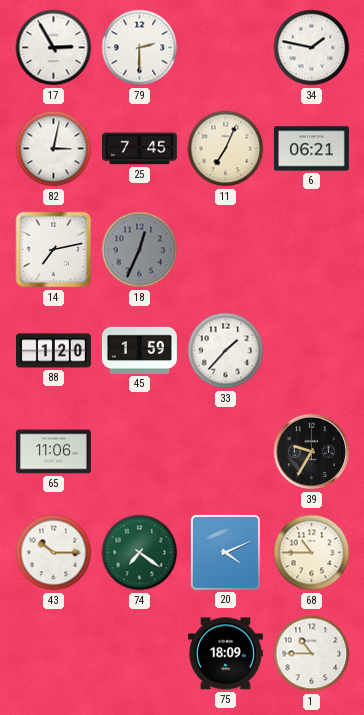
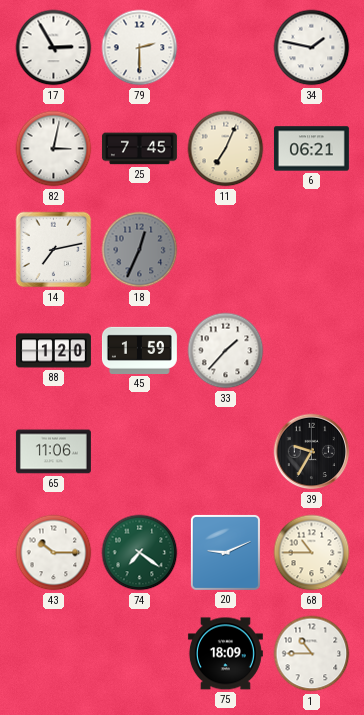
20: 4:11 -> 9:11 (225, 552)
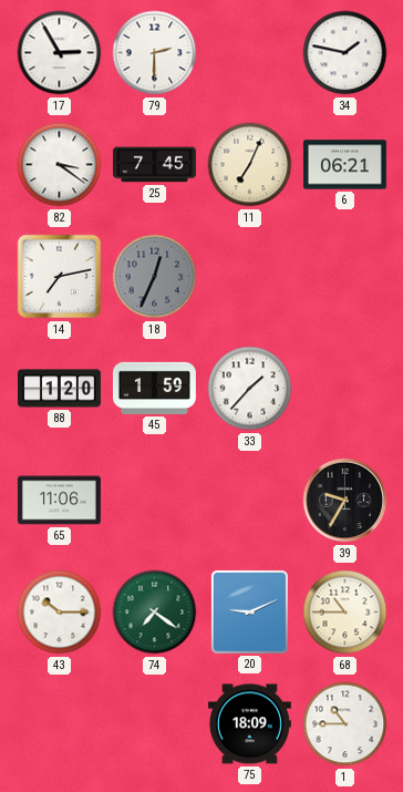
82: 3:02 -> 3:21 (60, 165)
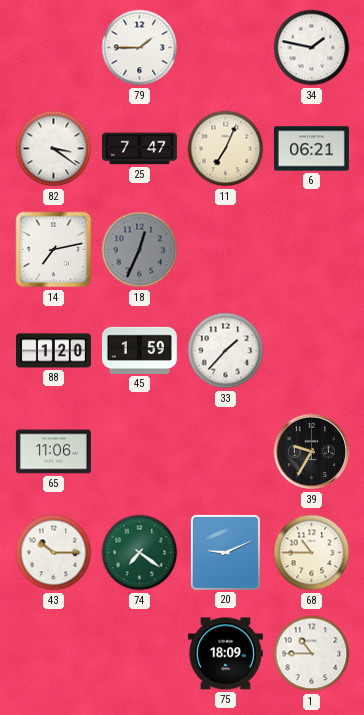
17: 2:55 -> none (60, 53)
79: 2:30 -> 1:45 (140, 48)
25: 7:45 -> 7:47 (139, 149)
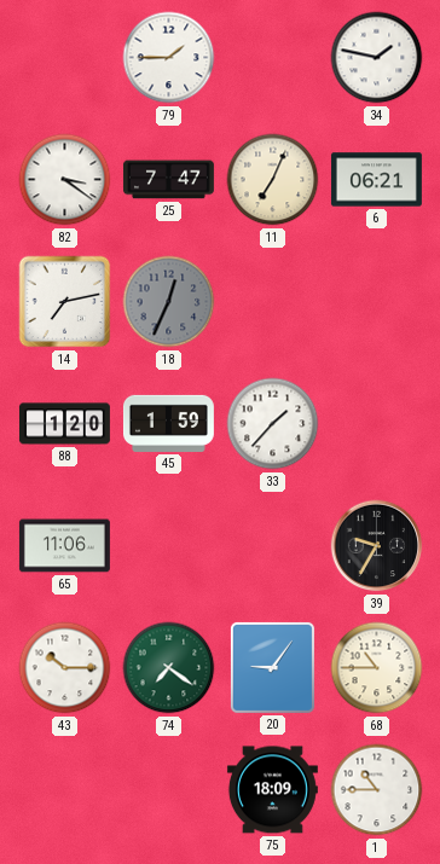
20: 9:11 -> 9:06 (272, 667)
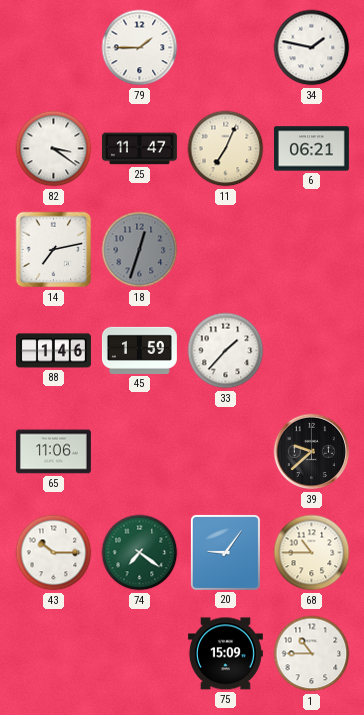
25: 7:47 -> 11:47 (139, 149)
18: 12:34 -> 12:33 (140, 250)
88: 1:20 -> 1:46 (53, 351)
39: 9:35 -> 9:38 (312, 452)
75: 18:09 -> 15:09 (225, 654)
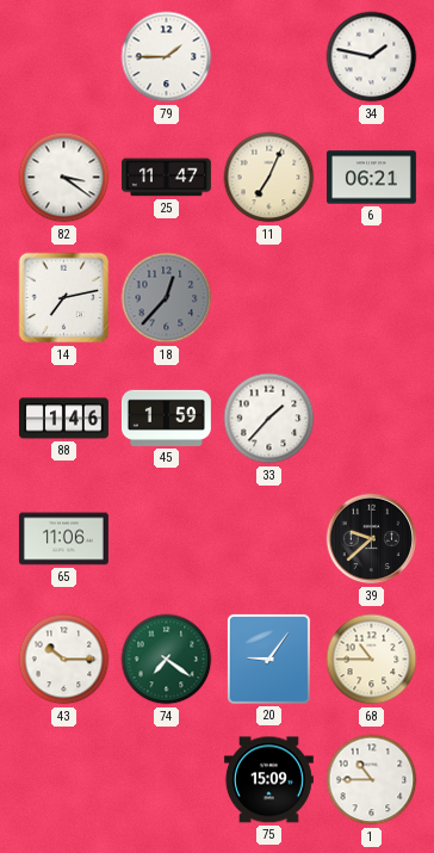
18: 12:33 -> 12:37 (167, 298)
